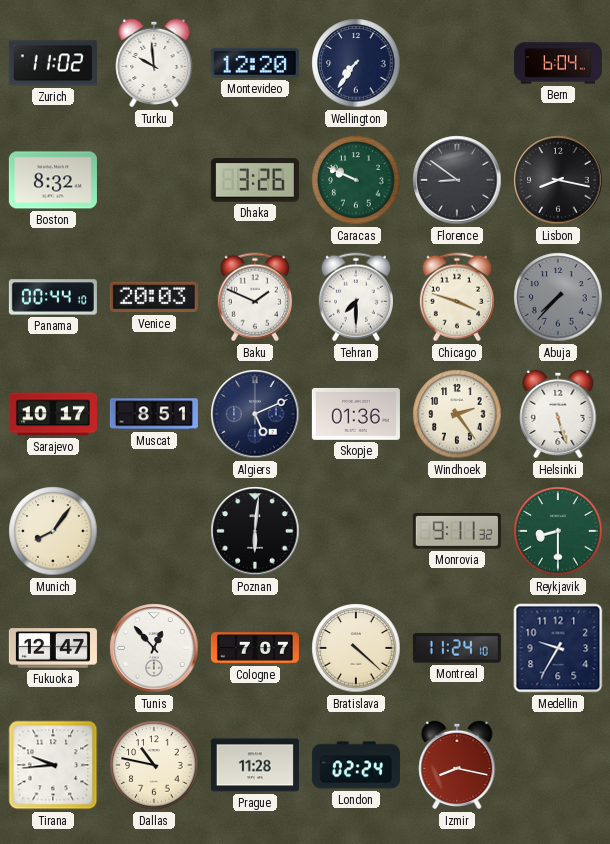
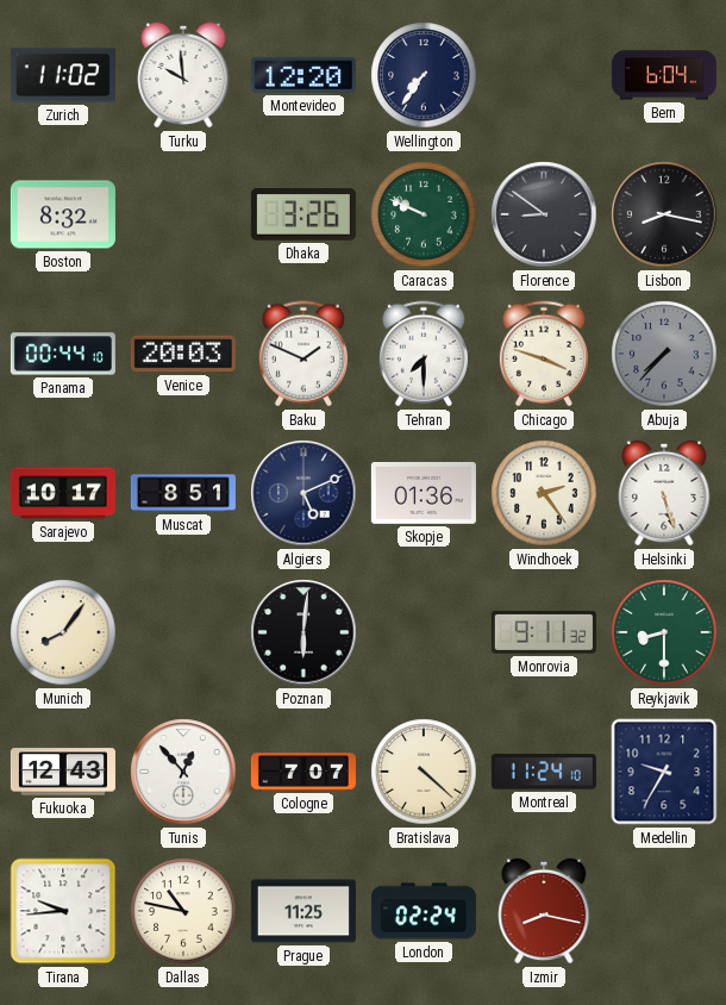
Fukuoka: 12:47 -> 12:43 (63, 772)
Prague: 11:28 -> 11:25 (303, 911)
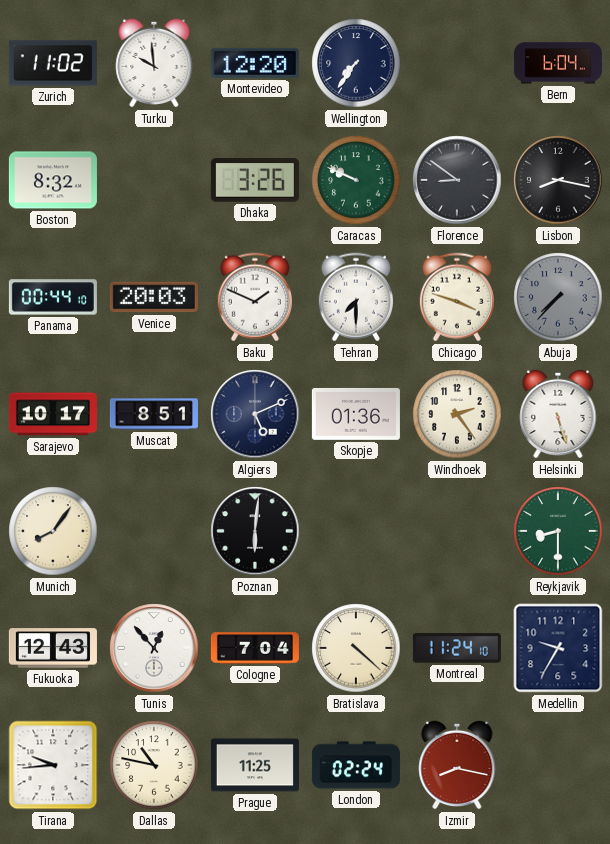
Monrovia: 9:11 -> none (544, 633)
Cologne: 7:07 -> 7:04 (255, 648)
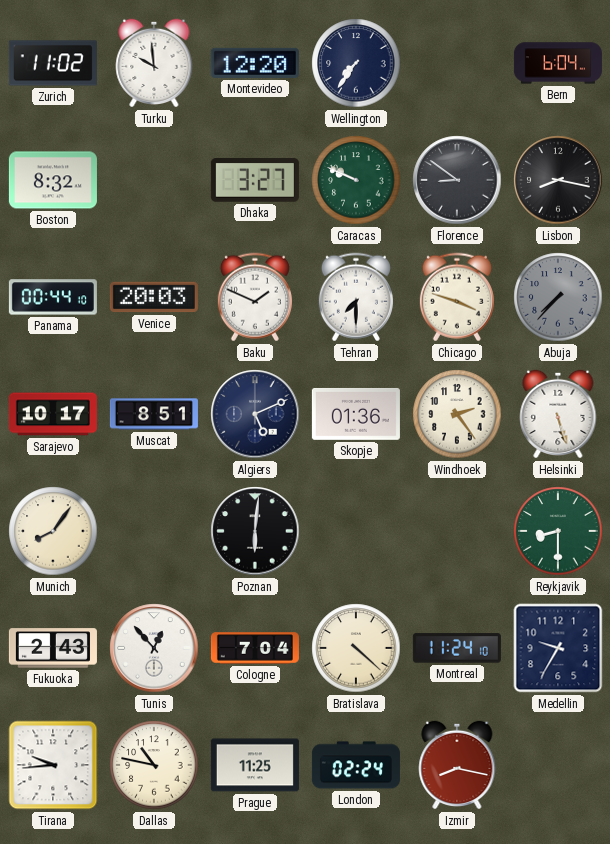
Dhaka: 3:26 -> 3:27 (255, 181)
Fukuoka: 12:43 -> 2:43 (53, 648)
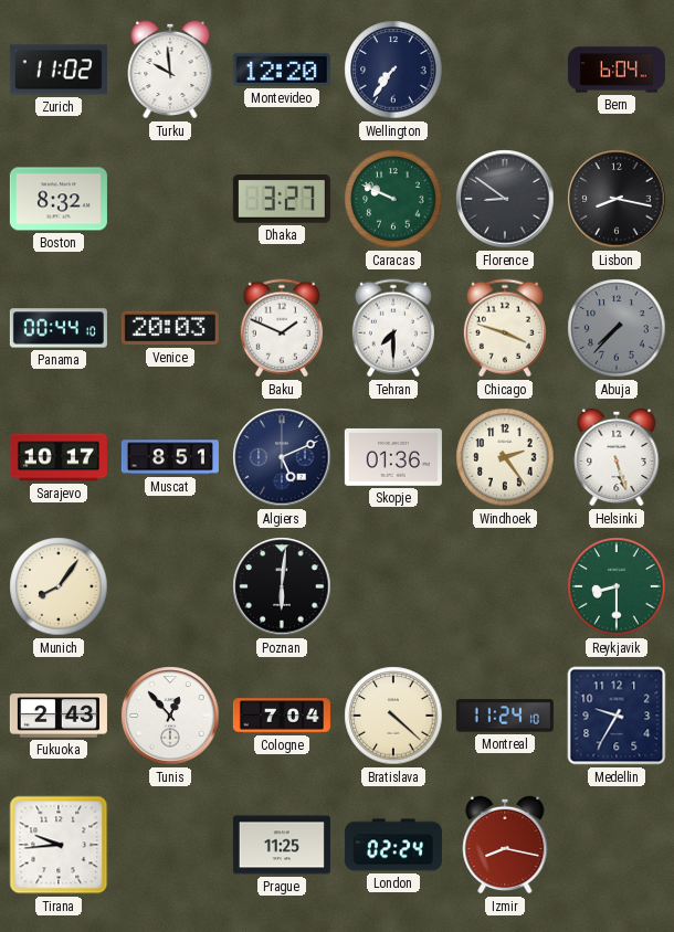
Dallas: 10:47 -> none (154, 765)
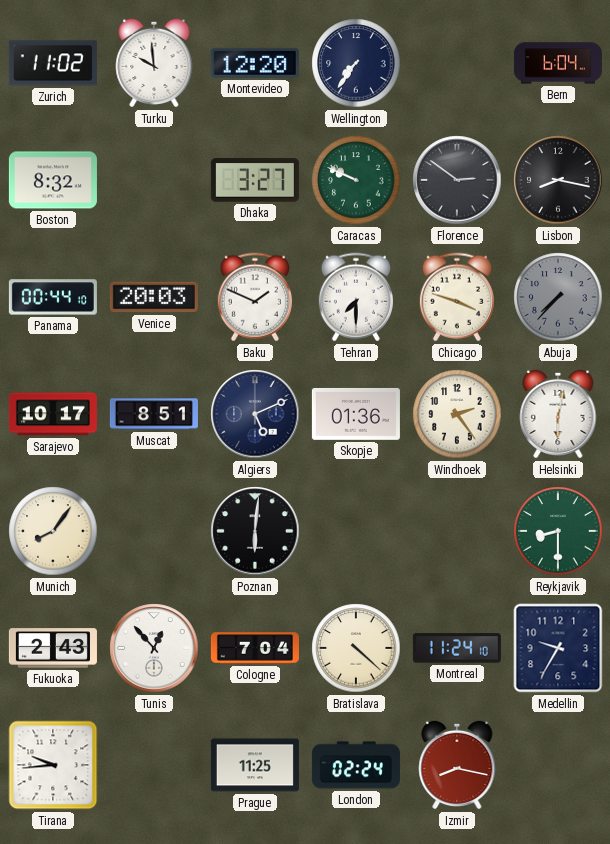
Florence: 8:51 -> 2:51 (457, 180)
Helsinki: 5:27 -> 6:02 (558, 414)
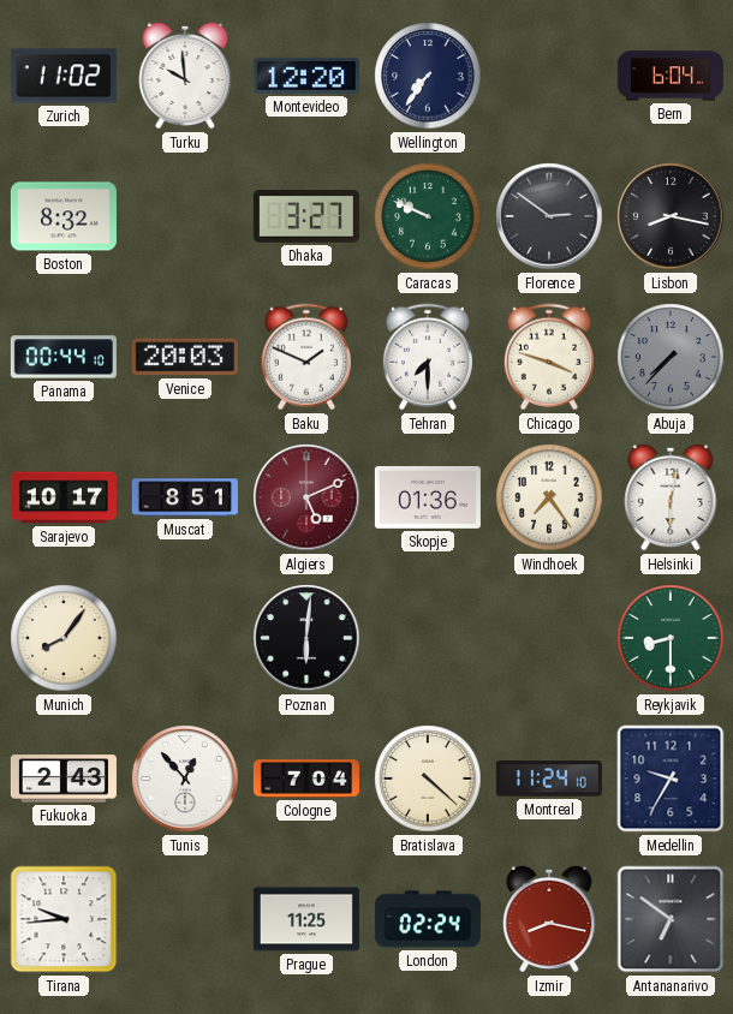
Algiers dial: navy -> burgundy (306, 497)
Windhoek: 2:24 -> 7:24 (549, 497)
Antananarivo: none -> 6:51 (671, 919)
